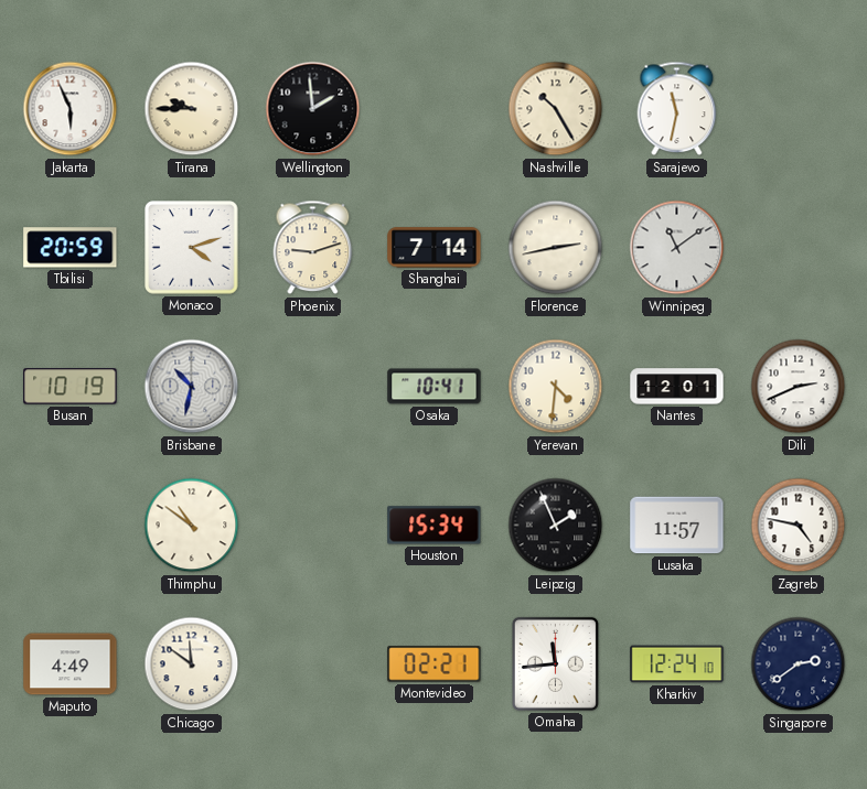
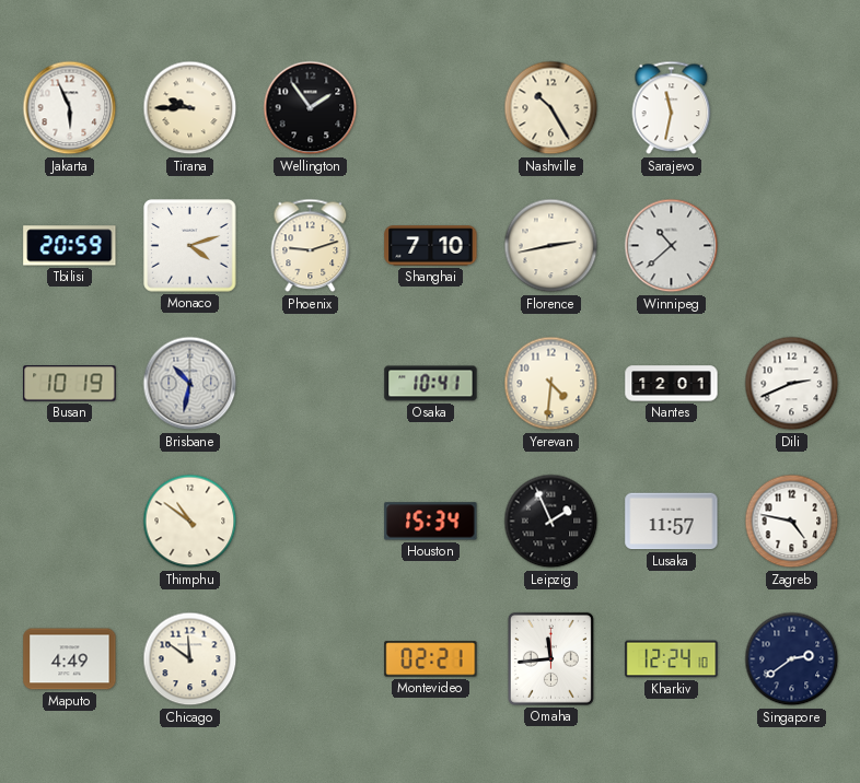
Wellington: 1:59 -> 1:54 (311, 108)
Shanghai: 7:14 -> 7:10 (431, 246)
Winnipeg: 11:09 -> 10:38 (672, 246)
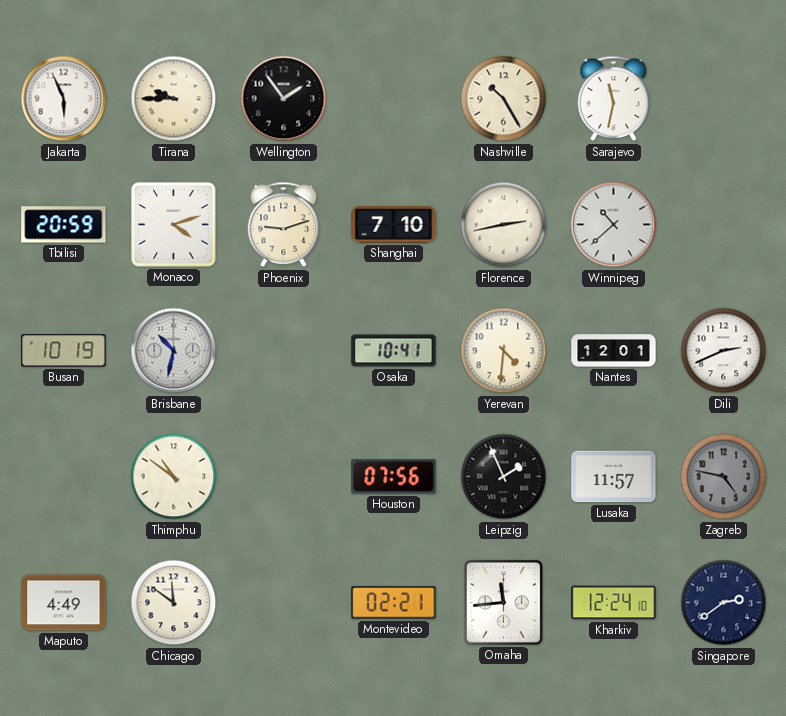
Houston: 15:34 -> 07:56 (394, 477)
Zagreb dial: white -> grey (724, 477)
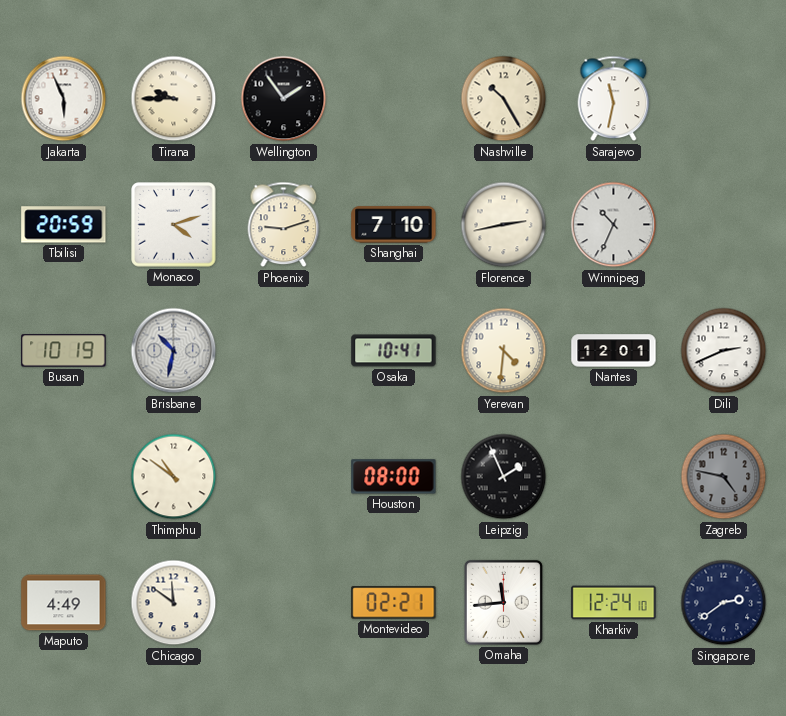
Winnipeg: 10:38 -> 10:34 (614, 225)
Houston: 07:56 -> 08:00 (394, 477)
Lusaka: 11:57 -> none (614, 477)
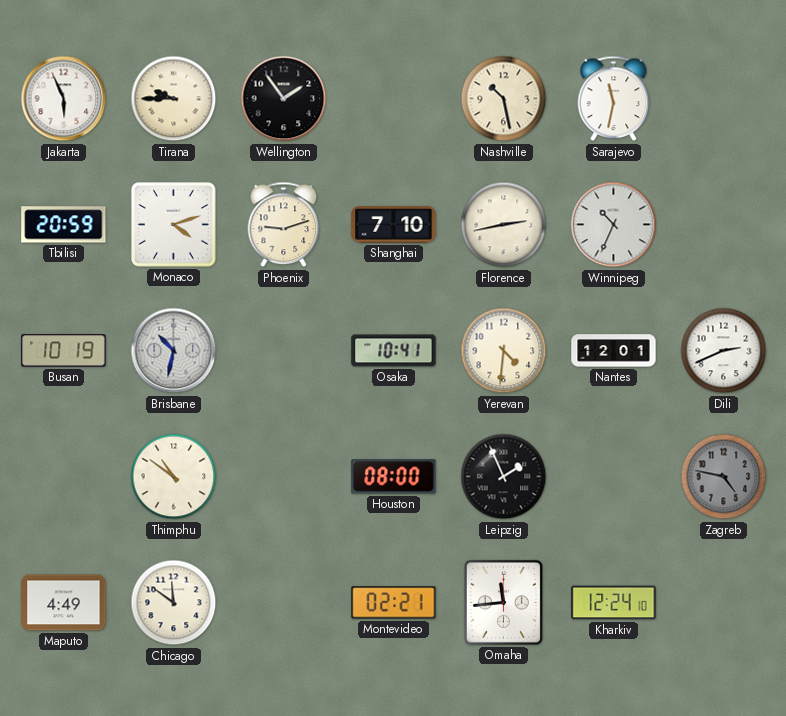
Nashville: 10:25 -> 10:28 (504, 99)
Singapore: 2:39 -> none (724, 603)
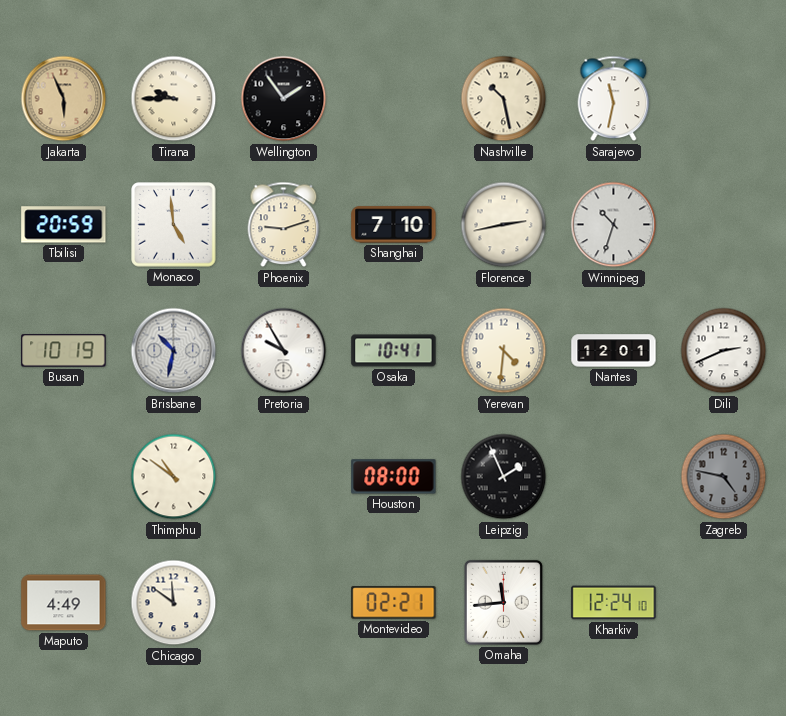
Jakarta dial: white -> champagne (64, 99)
Monaco: 4:12 -> 4:59 (174, 225)
Winnipeg: 10:34 -> 10:33 (614, 225)
Pretoria: none -> 9:55 (284, 351)
